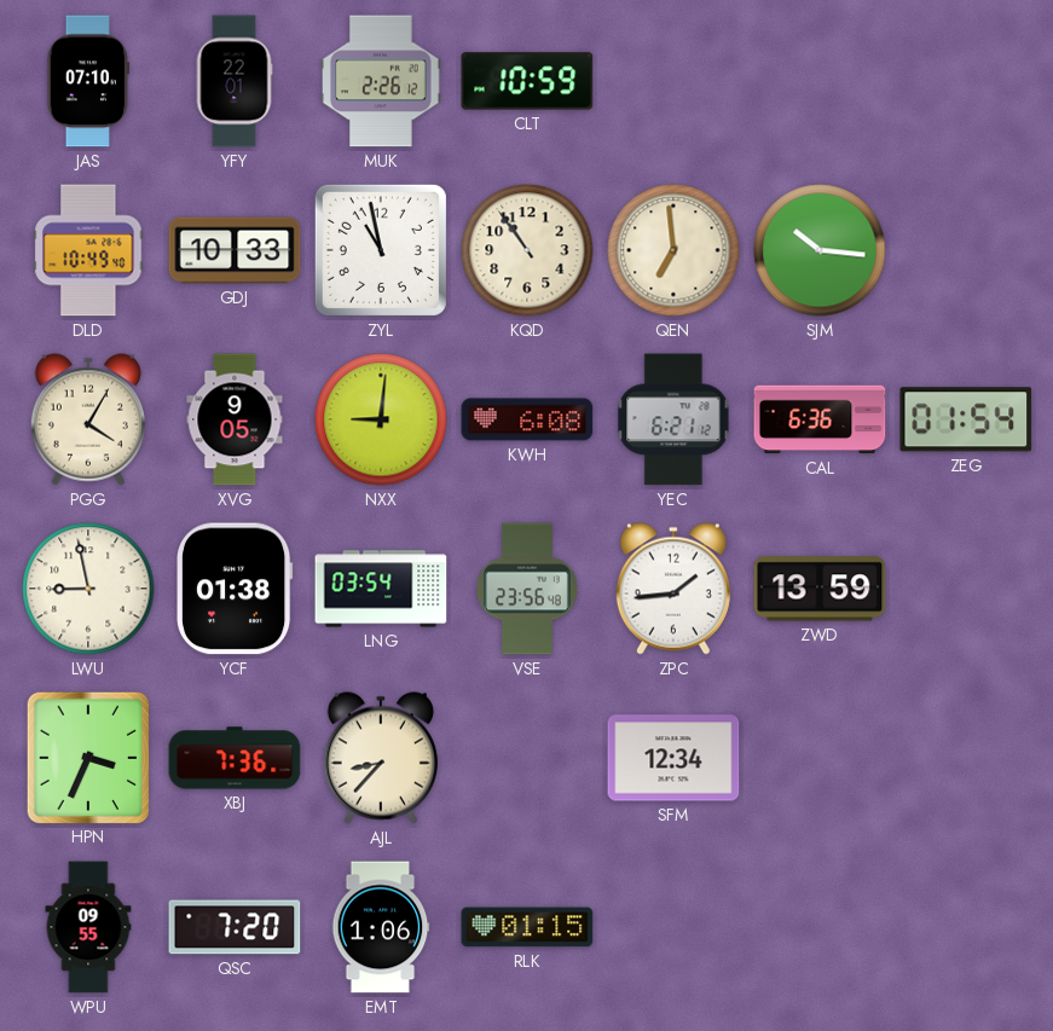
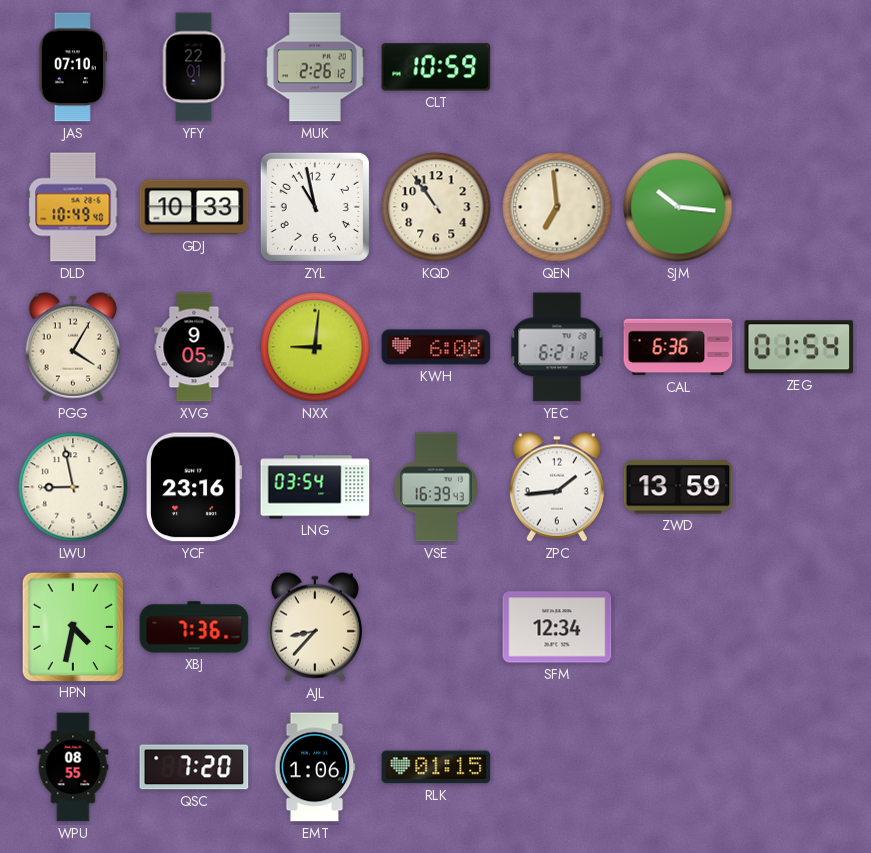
YCF: 01:38 -> 23:16 (195, 487)
VSE: 23:56 -> 16:39 (436, 487)
HPN: 3:34 -> 4:32 (73, 626)
WPU: 09:55 -> 08:55 (73, 767)
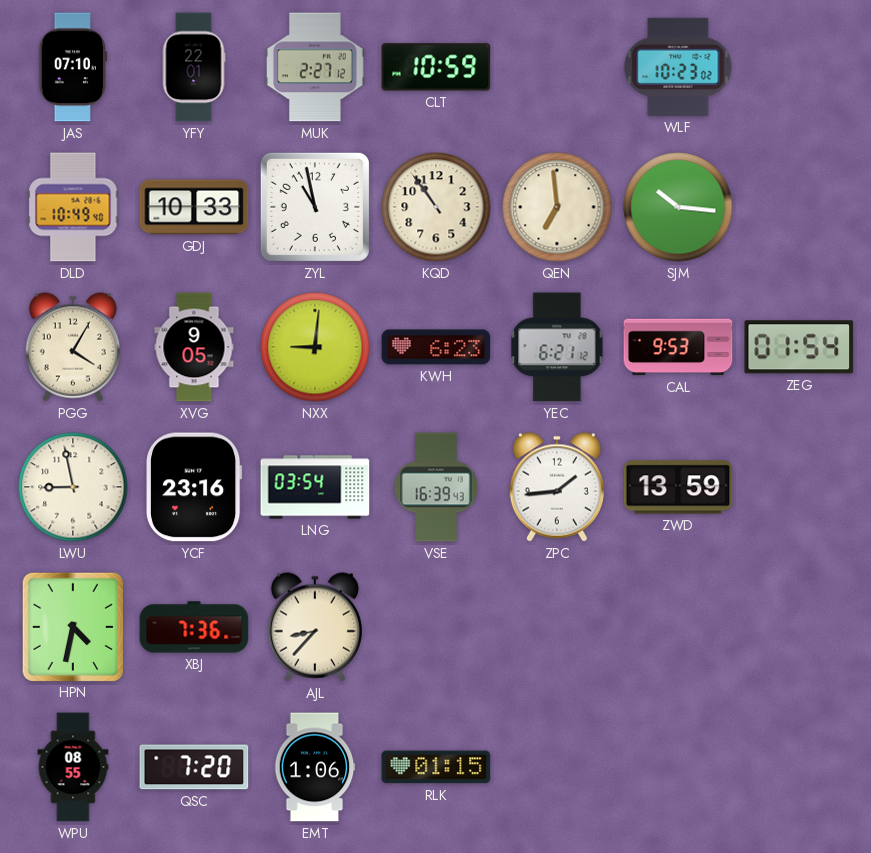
MUK: 2:26 -> 2:27 (316, 67)
WLF: none -> 10:23 (678, 67)
KWH: 6:08 -> 6:23 (436, 347)
CAL: 6:36 -> 9:53 (678, 347)
SFM: 12:34 -> none (557, 627)
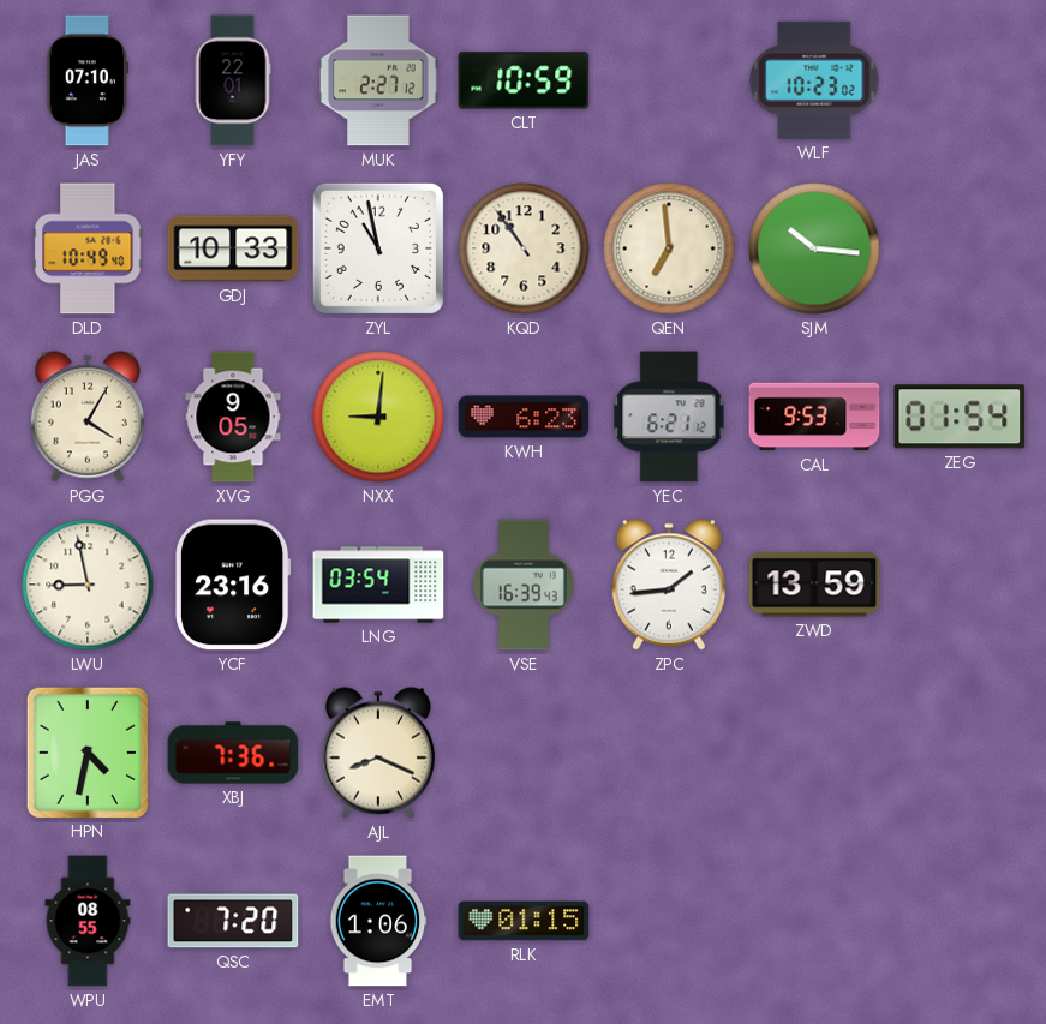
AJL: 8:37 -> 8:19 (378, 753)
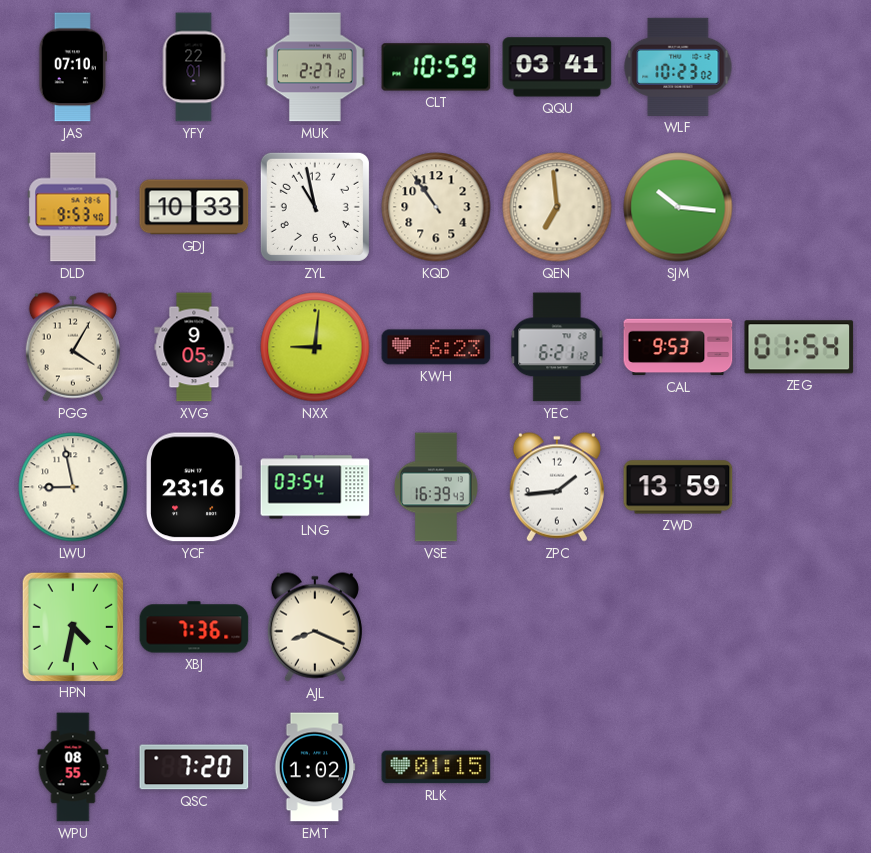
QQU: none -> 03:41 (557, 67)
DLD: 10:49 -> 9:53 (73, 207)
EMT: 1:06 -> 1:02 (315, 767)
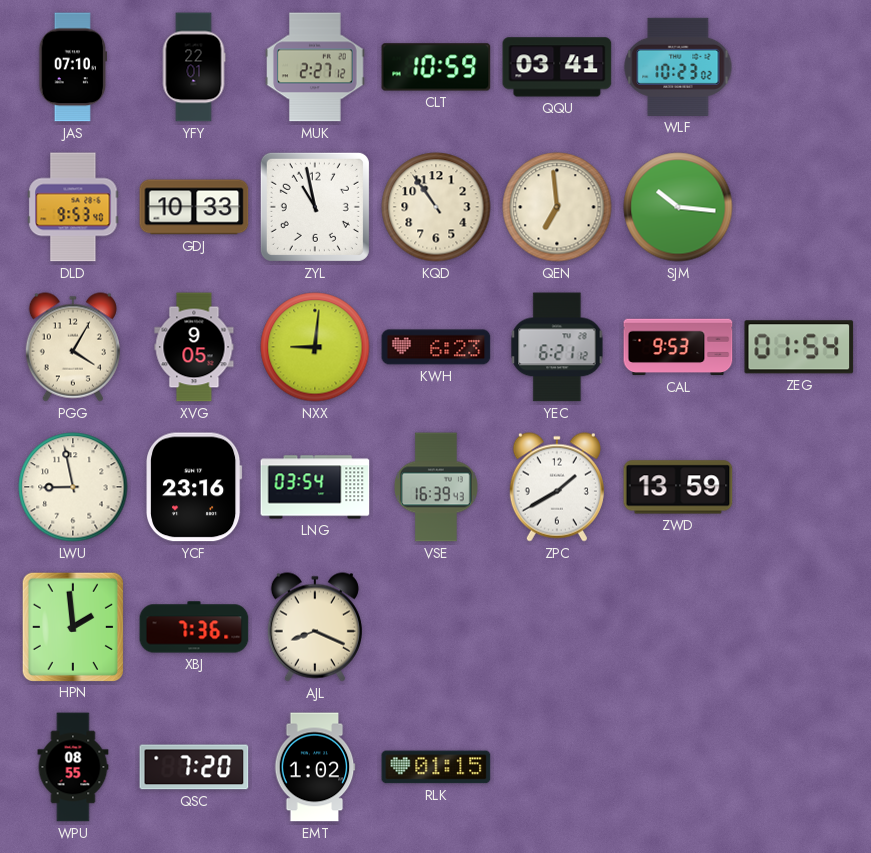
ZPC: 1:44 -> 1:40 (557, 487)
HPN: 4:32 -> 1:59 (73, 626)
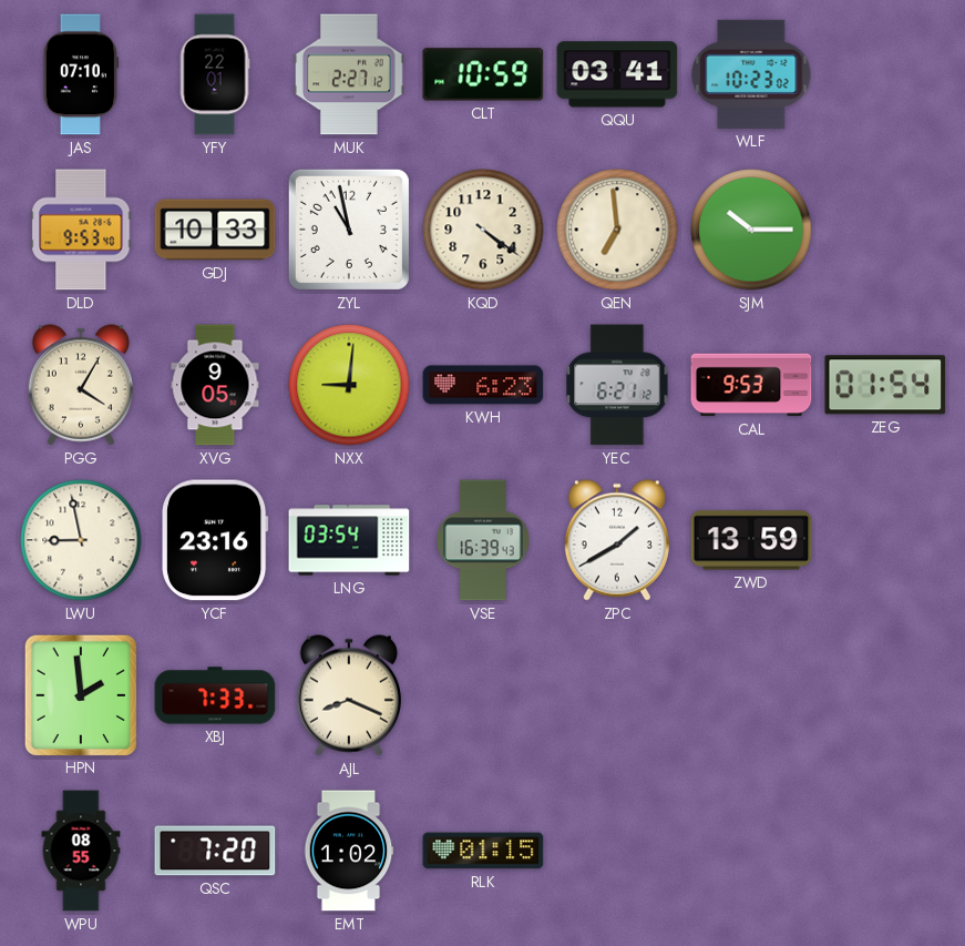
KQD: 10:54 -> 4:21 (483, 230)
SJM: 10:16 -> 10:15 (751, 230)
XBJ: 7:36 -> 7:33 (215, 695)
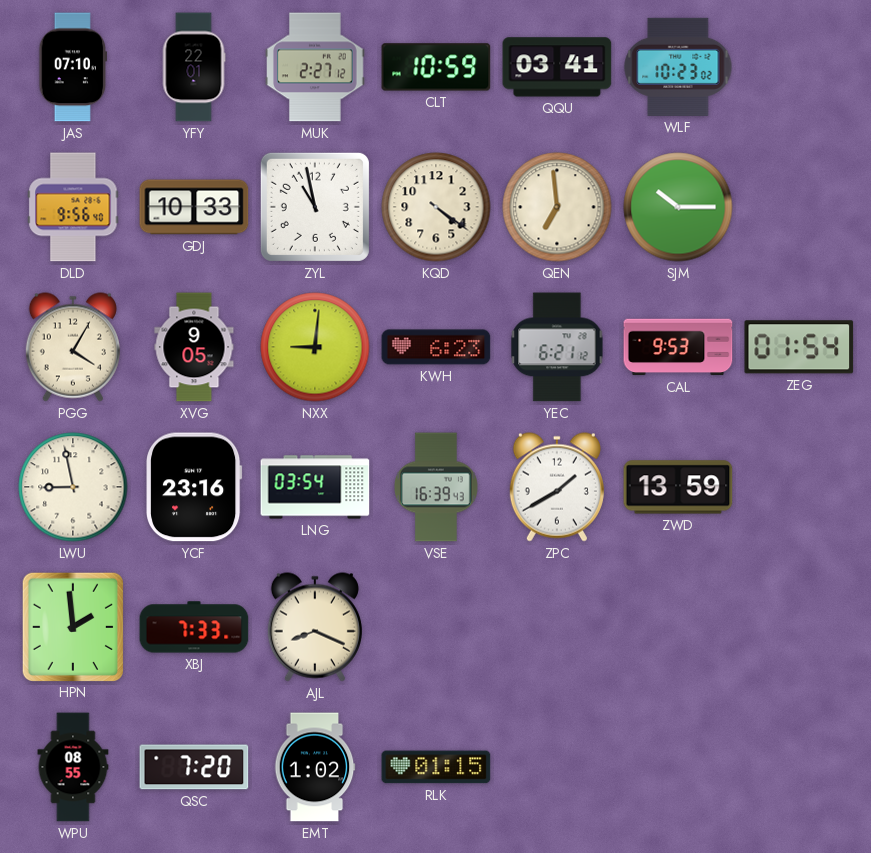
DLD: 9:53 -> 9:56 (73, 207)
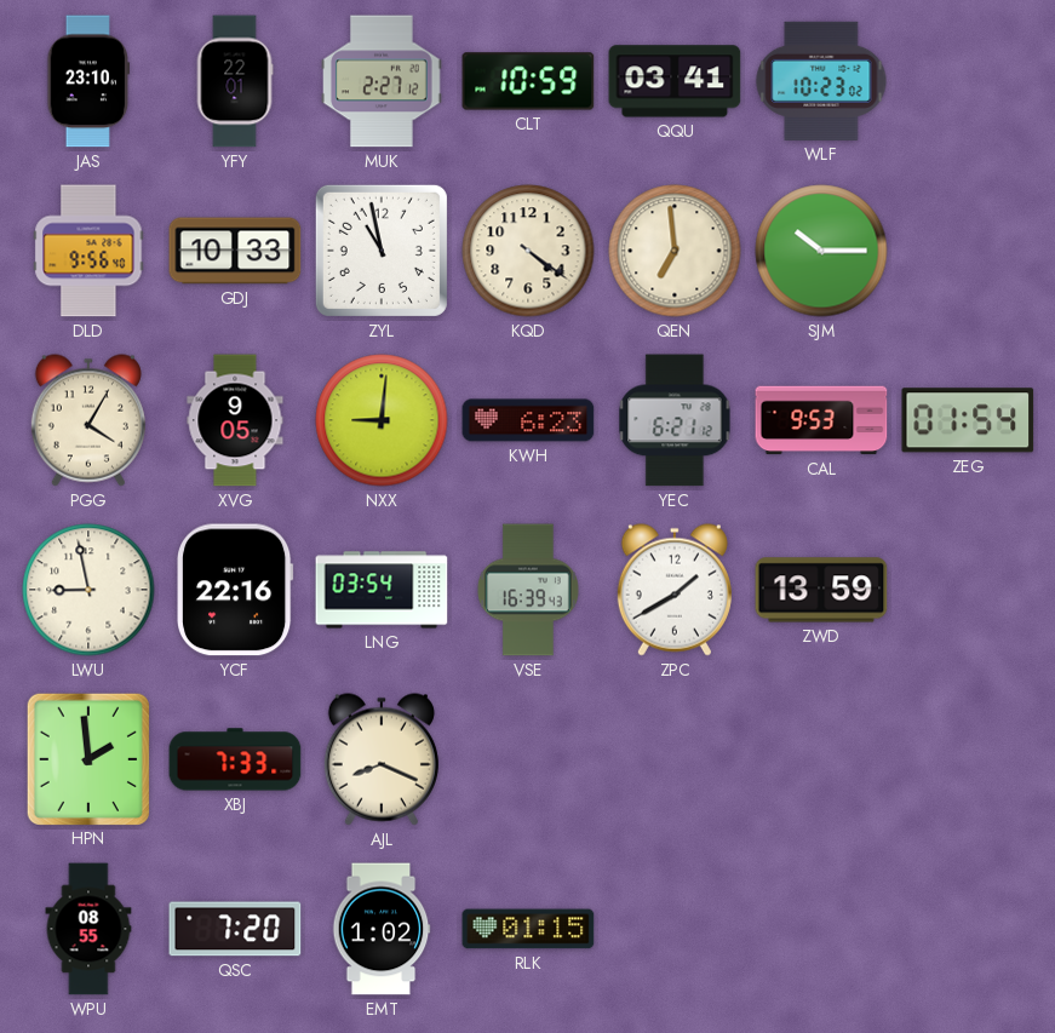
JAS: 07:10 -> 23:10 (88, 81)
YCF: 23:16 -> 22:16 (236, 590)
